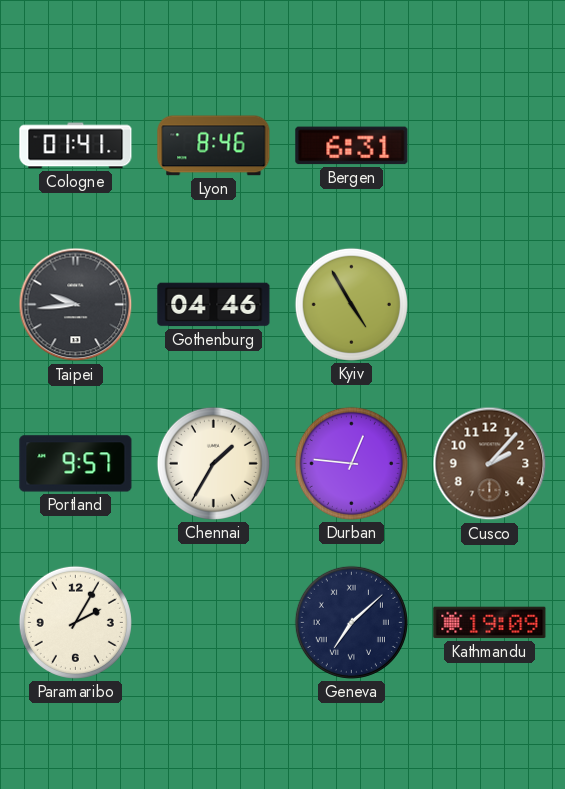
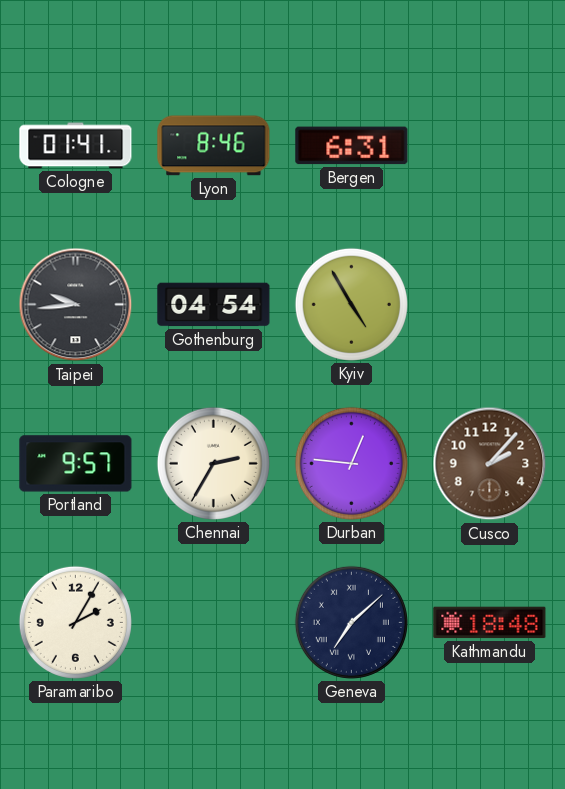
Gothenburg: 04:46 -> 04:54 (214, 305)
Chennai: 1:35 -> 2:35 (213, 463)
Kathmandu: 19:09 -> 18:48 (490, 623)
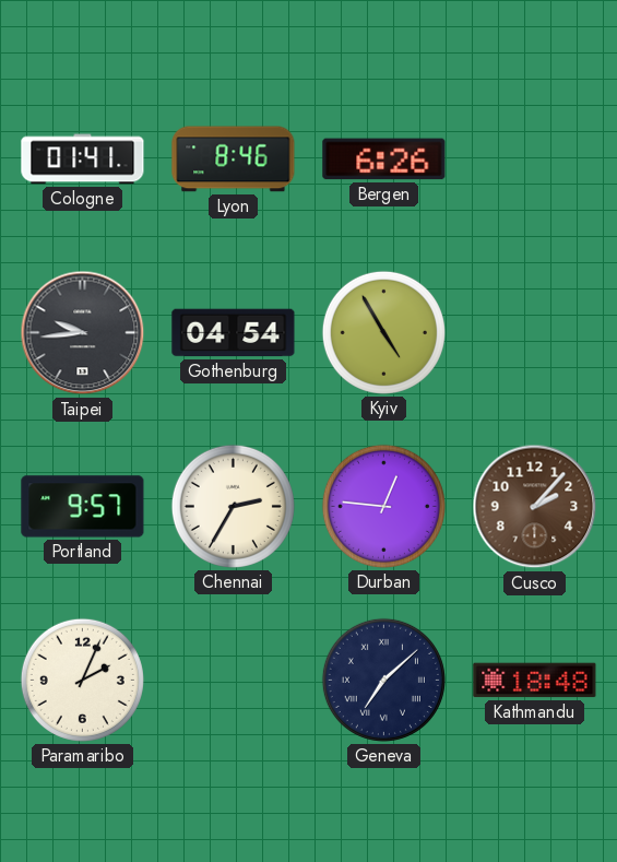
Bergen: 6:31 -> 6:26 (384, 160)
Paramaribo: 2:05 -> 2:04 (82, 680)
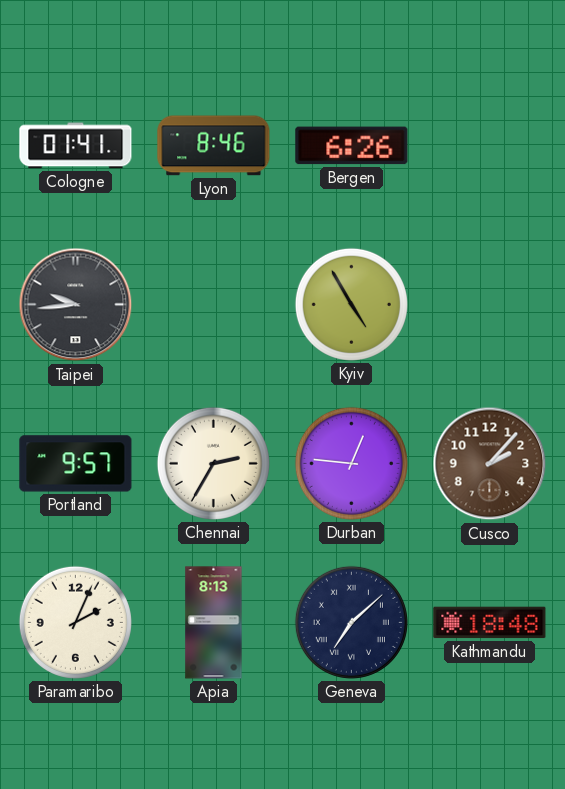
Gothenburg: 04:54 -> none (234, 333)
Apia: none -> 8:13 (214, 623)
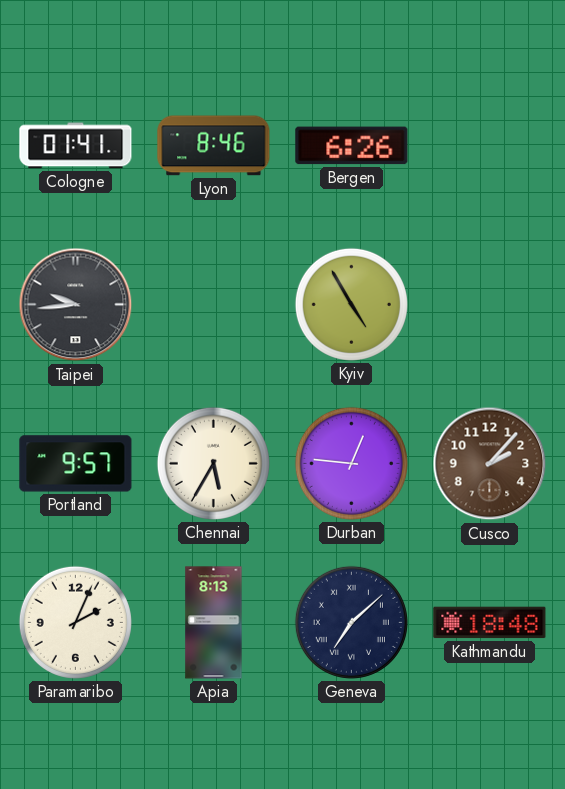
Chennai: 2:35 -> 5:35 (213, 463)
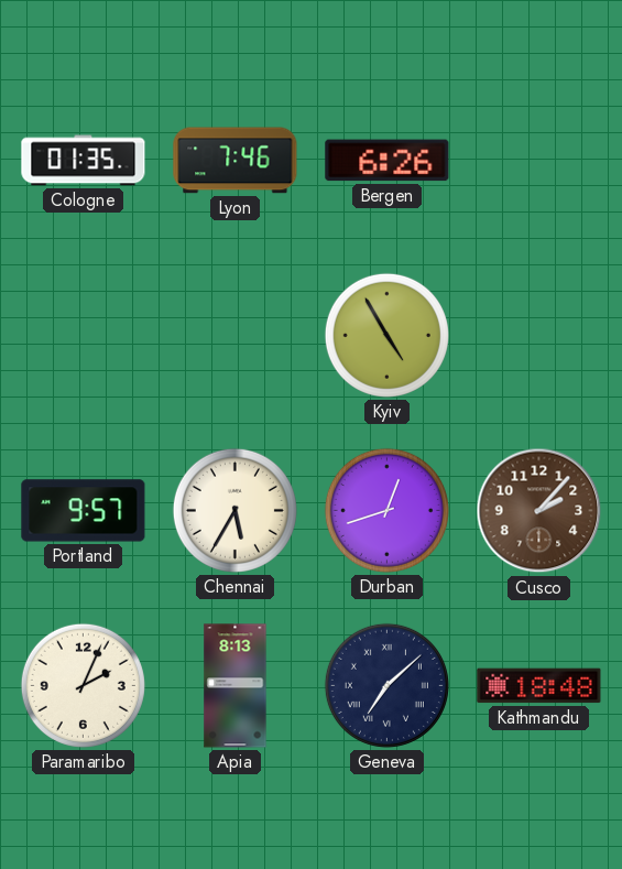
Cologne: 01:41 -> 01:35 (84, 161)
Lyon: 8:46 -> 7:46 (236, 161)
Taipei: 9:44 -> none (76, 305)
Durban: 12:46 -> 12:42 (386, 510)
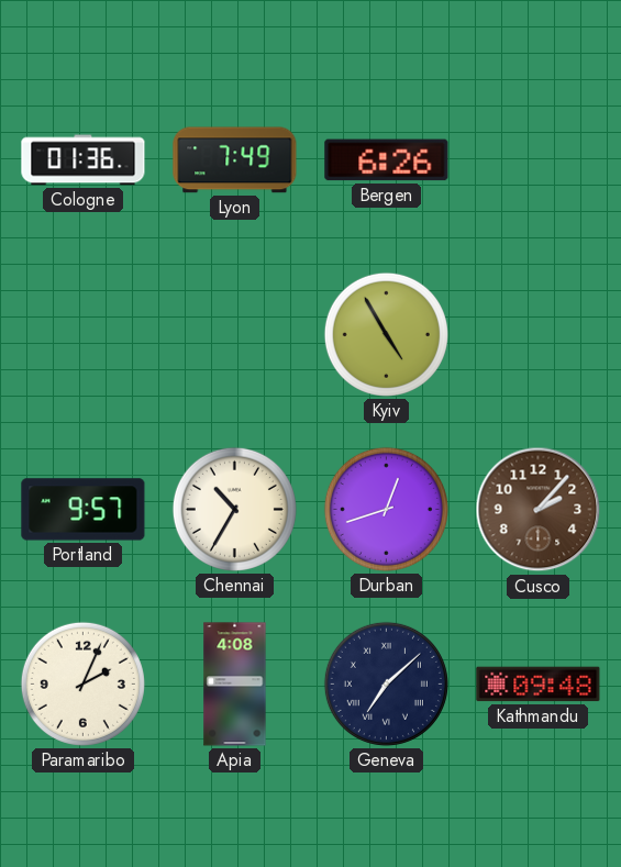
Cologne: 01:35 -> 01:36 (84, 160)
Lyon: 7:46 -> 7:49 (235, 160)
Chennai: 5:35 -> 10:35 (234, 509)
Apia: 8:13 -> 4:08 (235, 685)
Kathmandu: 18:48 -> 09:48 (539, 685)
